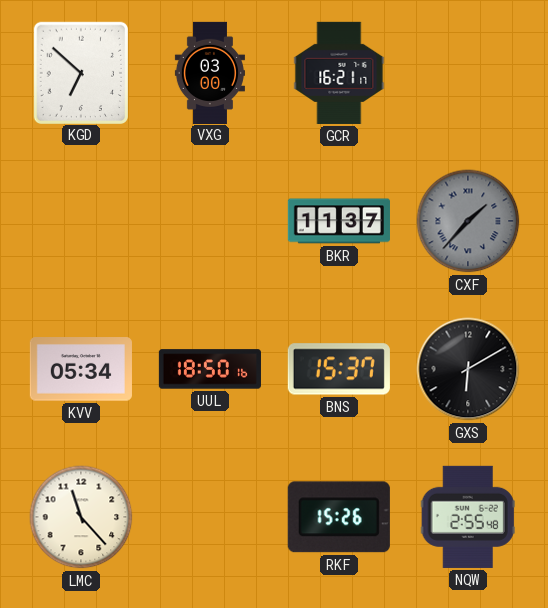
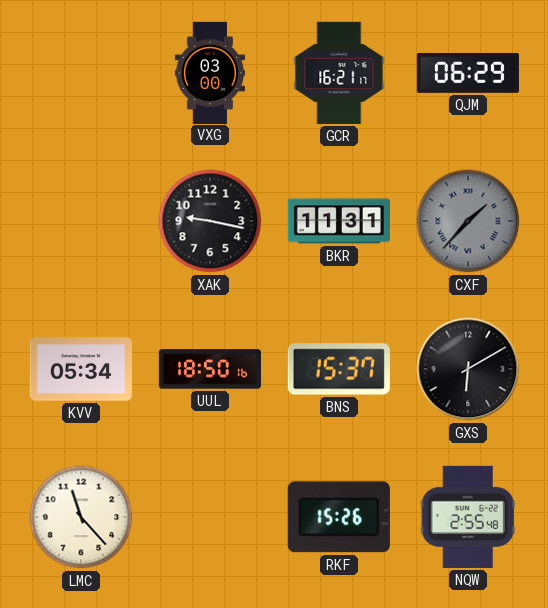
KGD: 6:52 -> none (80, 72)
QJM: none -> 06:29 (468, 73)
XAK: none -> 9:17 (210, 221)
BKR: 11:37 -> 11:31 (339, 221)
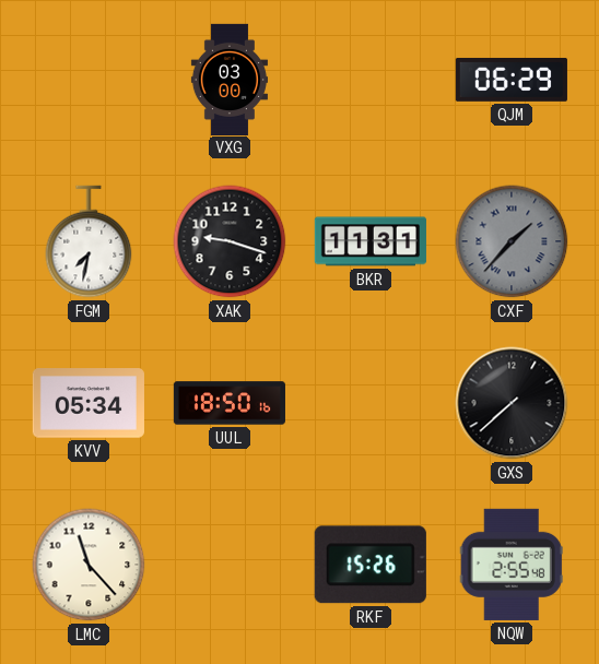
GCR: 16:21 -> none (339, 73)
FGM: none -> 7:32 (89, 241)
XAK: 9:17 -> 9:18 (230, 241)
BNS: 15:37 -> none (339, 369)
GXS: 6:10 -> 7:38 (512, 403)
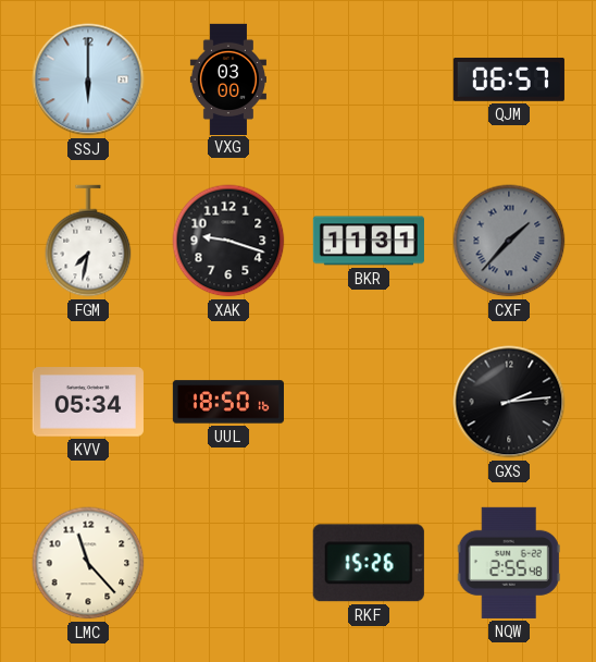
SSJ: none -> 6:00 (88, 79)
QJM: 06:29 -> 06:57 (509, 79)
GXS: 7:38 -> 2:14 (509, 402)
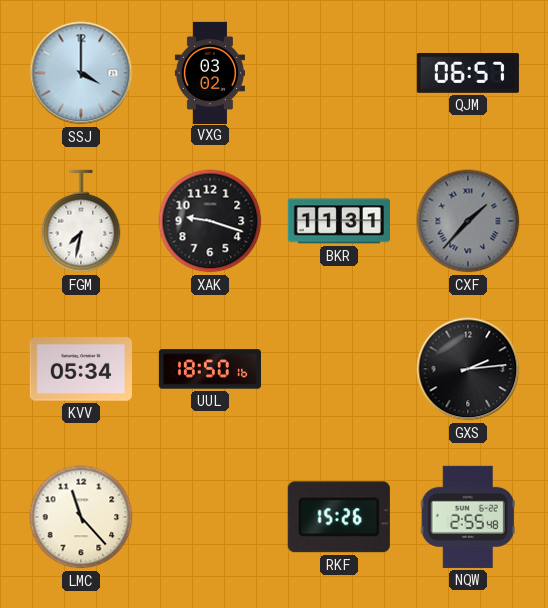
SSJ: 6:00 -> 4:00 (81, 73)
VXG: 03:00 -> 03:02 (210, 72)
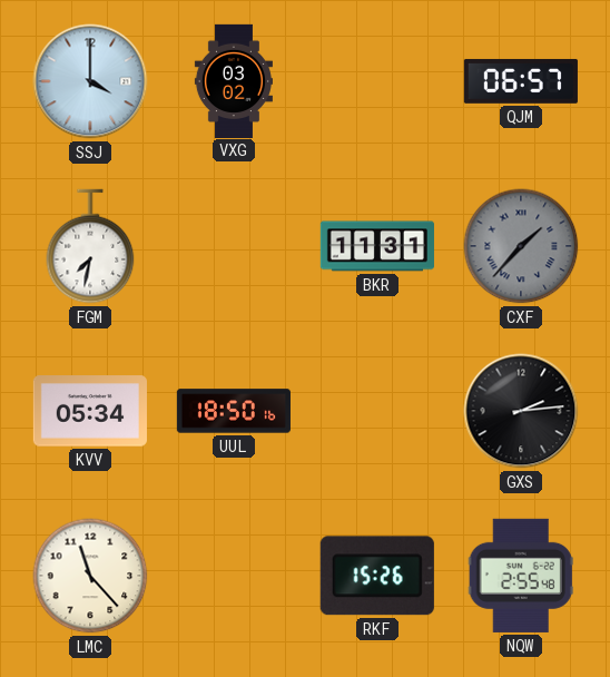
XAK: 9:18 -> none (210, 221)
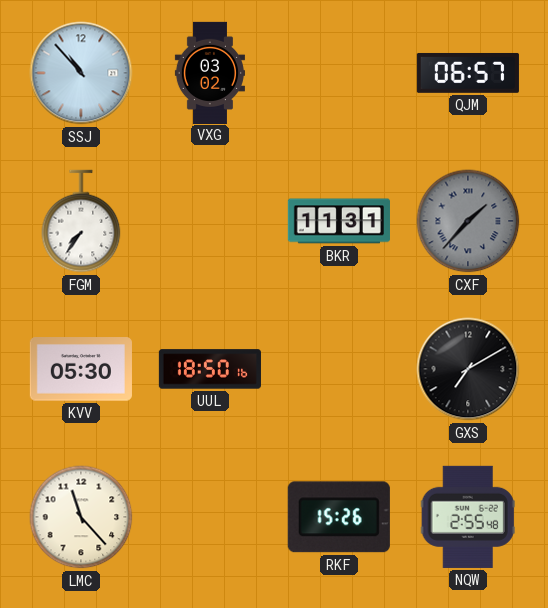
SSJ: 4:00 -> 10:53 (81, 73)
FGM: 7:32 -> 7:36 (81, 221)
KVV: 05:34 -> 05:30 (81, 369)
GXS: 2:14 -> 7:10 (468, 369)
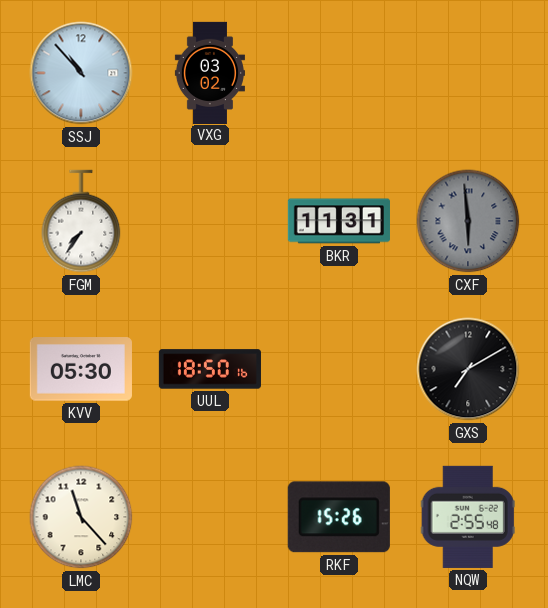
QJM: 06:57 -> none (468, 73)
CXF: 1:37 -> 5:59 (468, 221)
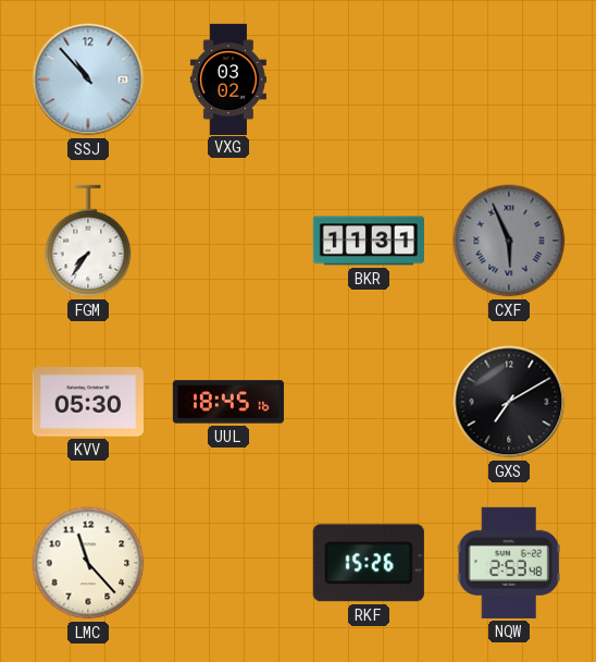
CXF: 5:59 -> 5:56 (509, 241)
UUL: 18:50 -> 18:45 (228, 402)
NQW: 2:55 -> 2:53 (509, 563)
